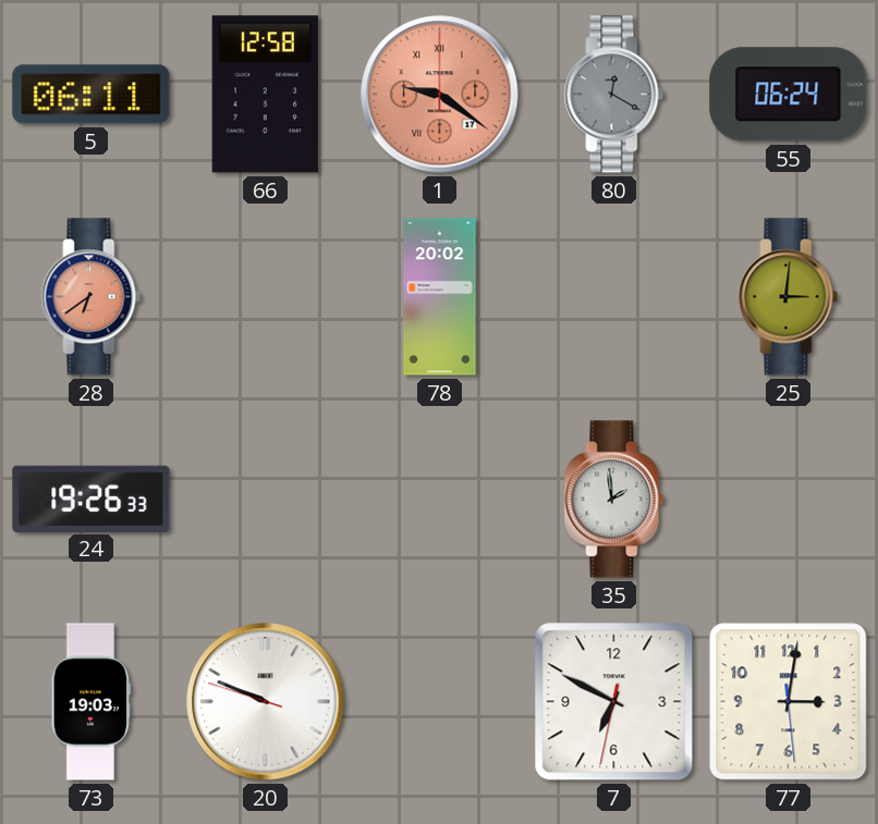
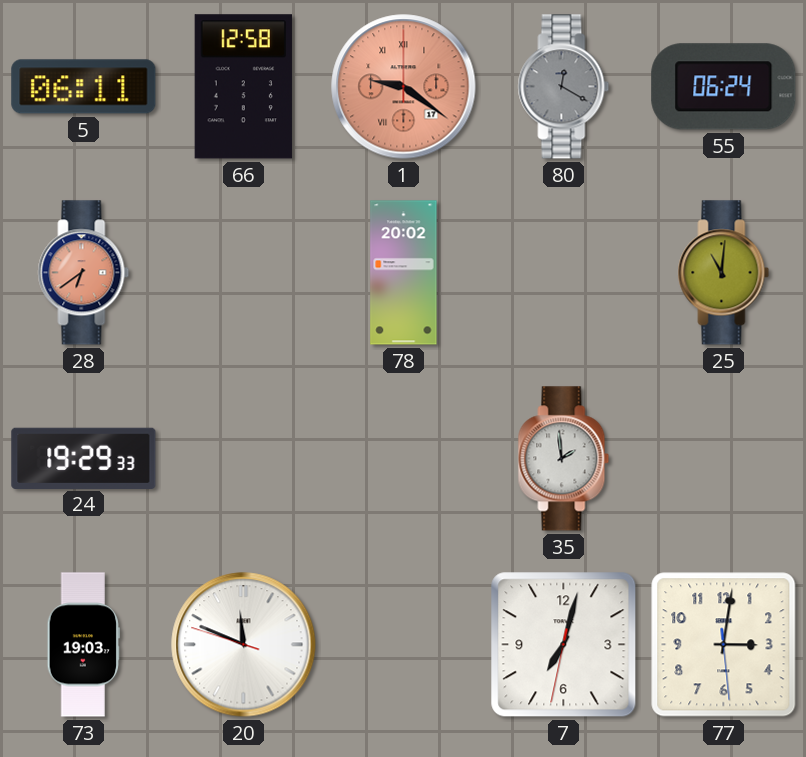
25: 3:01 -> 11:01 (724, 273)
24: 19:26 -> 19:29 (84, 458)
20: 9:48 -> 11:48 (244, 645)
7: 6:49 -> 7:02 (564, 645)
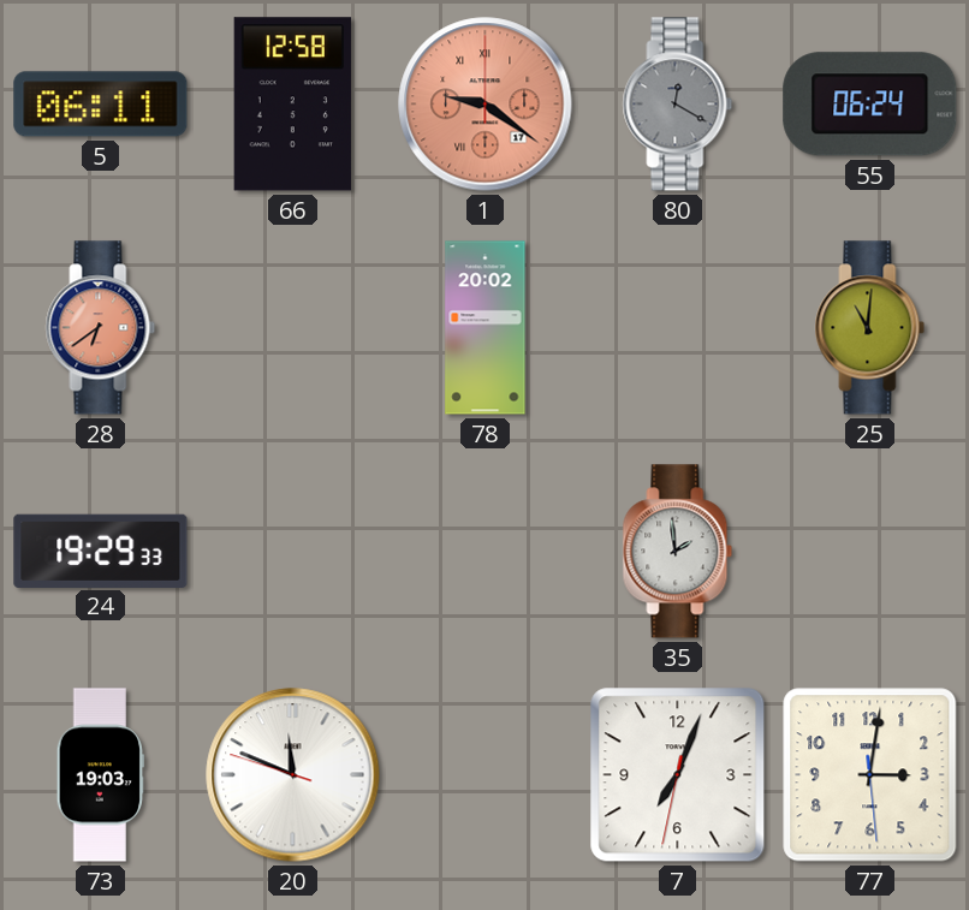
7: 7:02 -> 7:03 (678, 775)
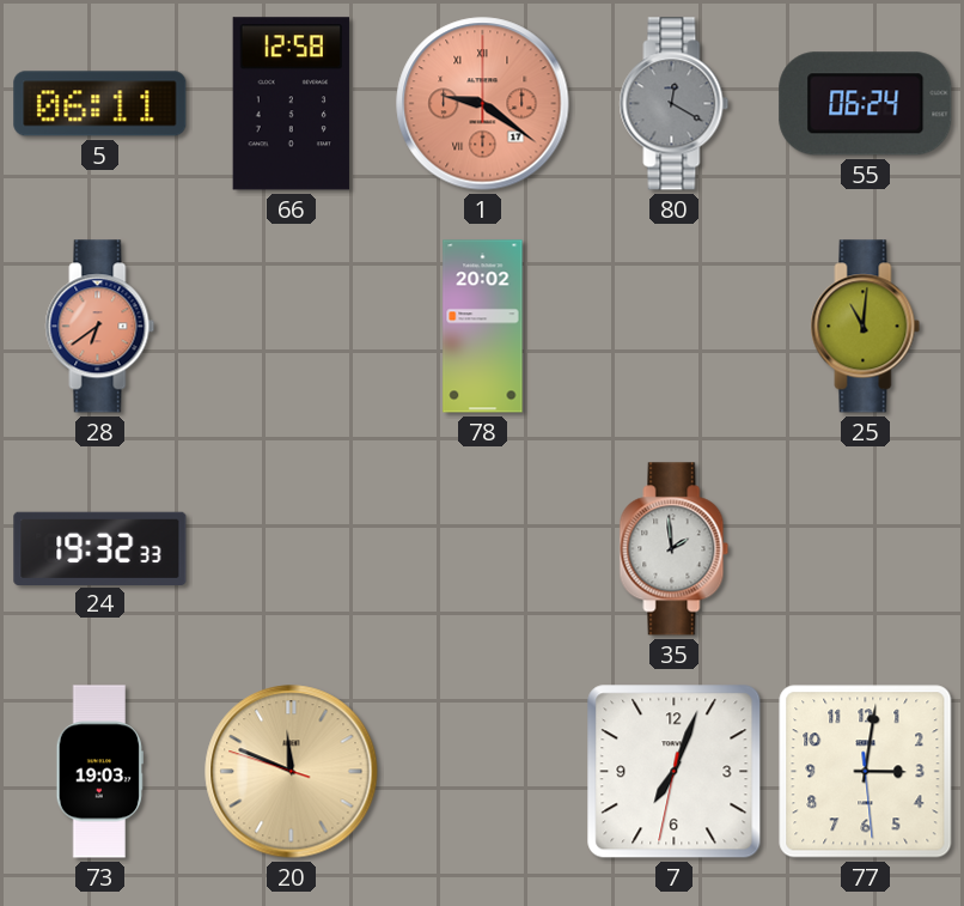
24: 19:29 -> 19:32 (100, 548)
20 dial: white -> champagne (292, 772)
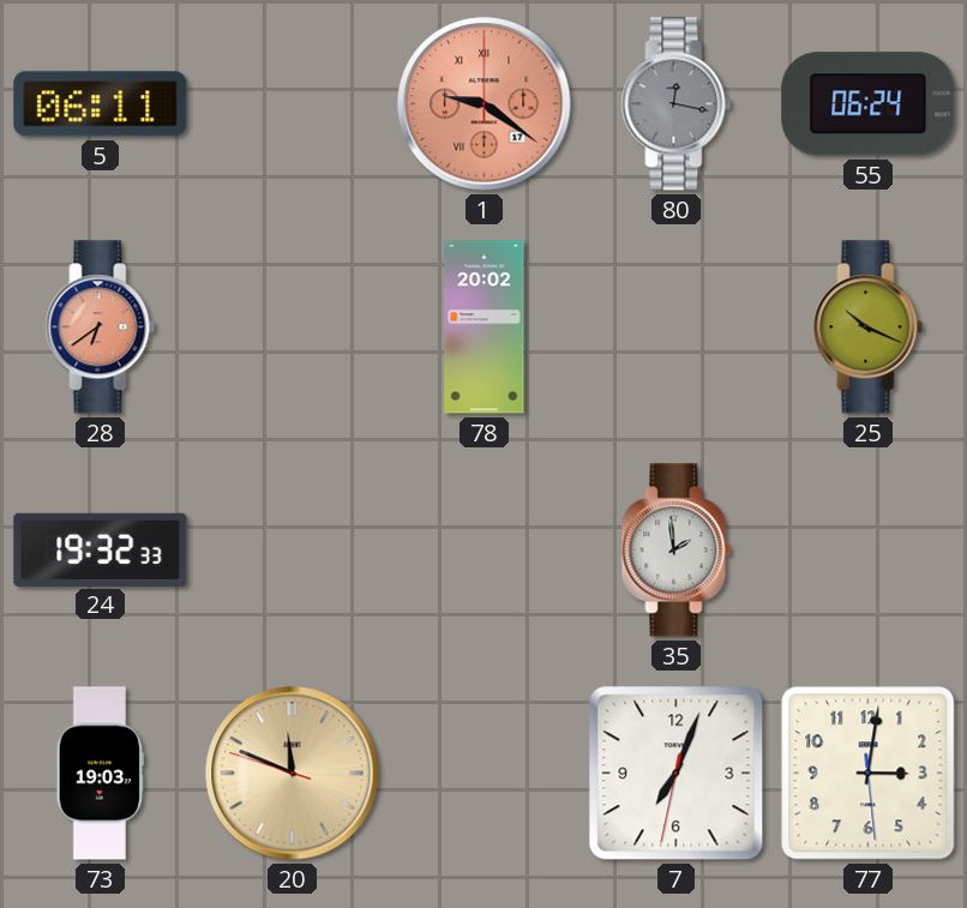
66: 12:58 -> none (291, 104)
80: 12:20 -> 12:17 (677, 104)
25: 11:01 -> 10:19 (869, 327)
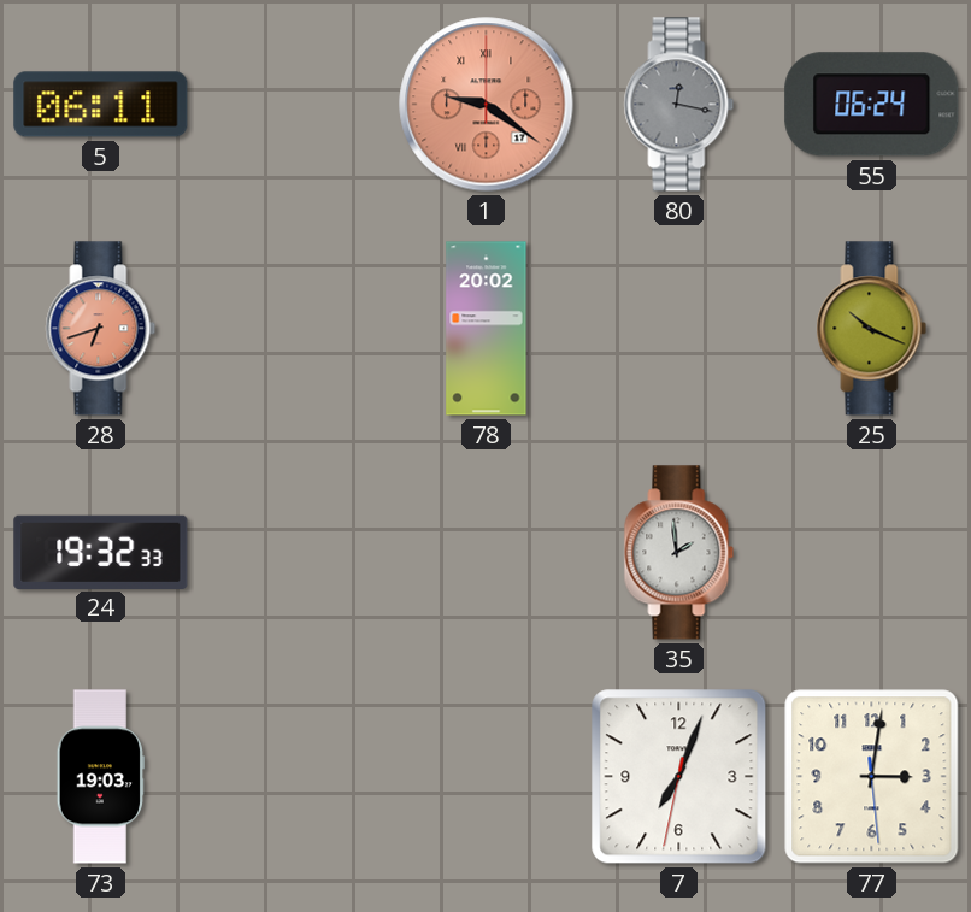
28: 6:39 -> 6:42 (101, 329)
20: 11:48 -> none (293, 774)
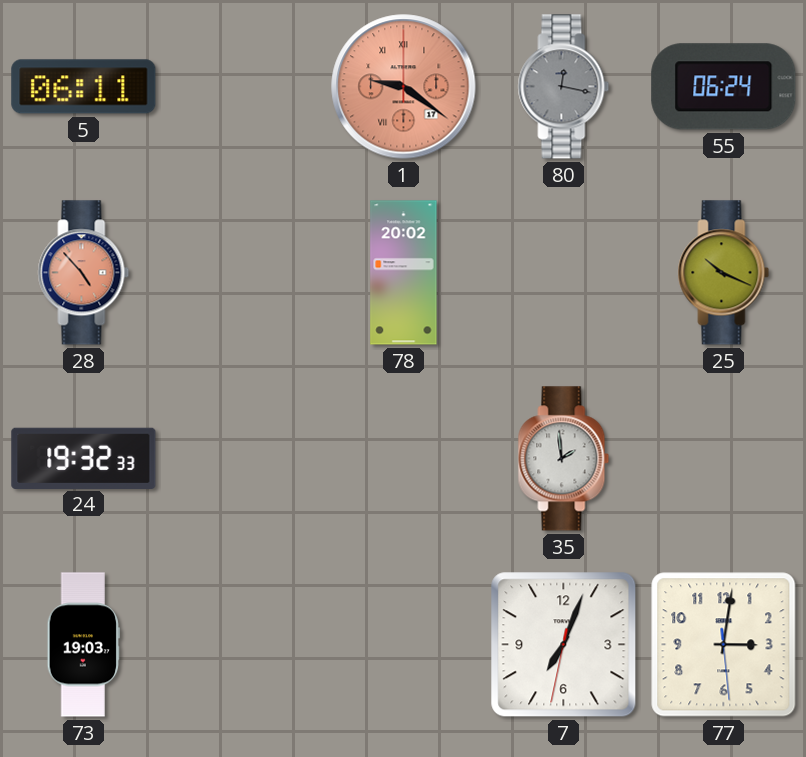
28: 6:42 -> 4:53 (84, 273)
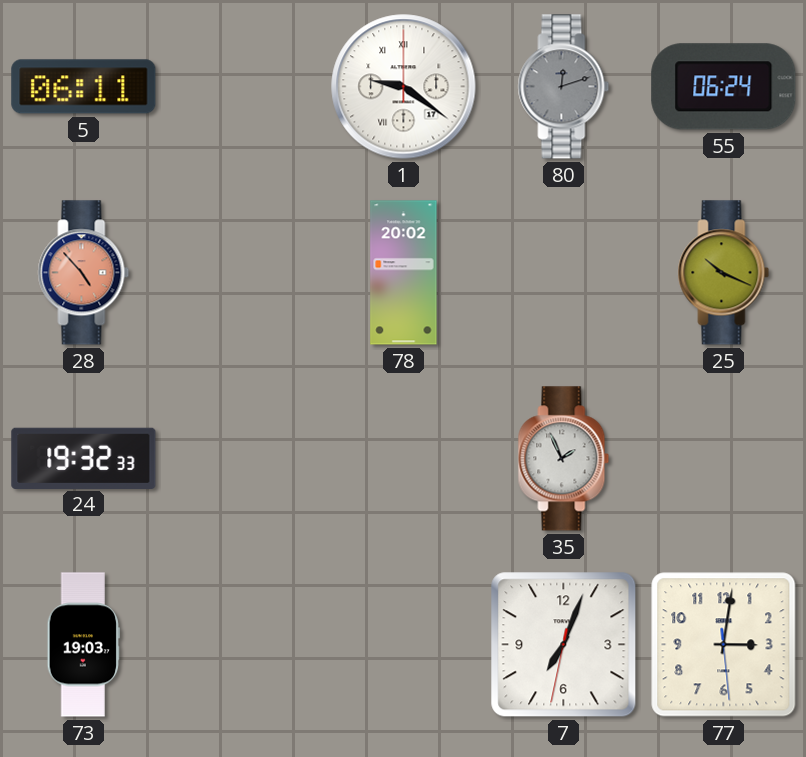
1 dial: salmon -> white (404, 87)
80: 12:17 -> 12:12 (564, 87)
35: 1:59 -> 1:56 (564, 459)
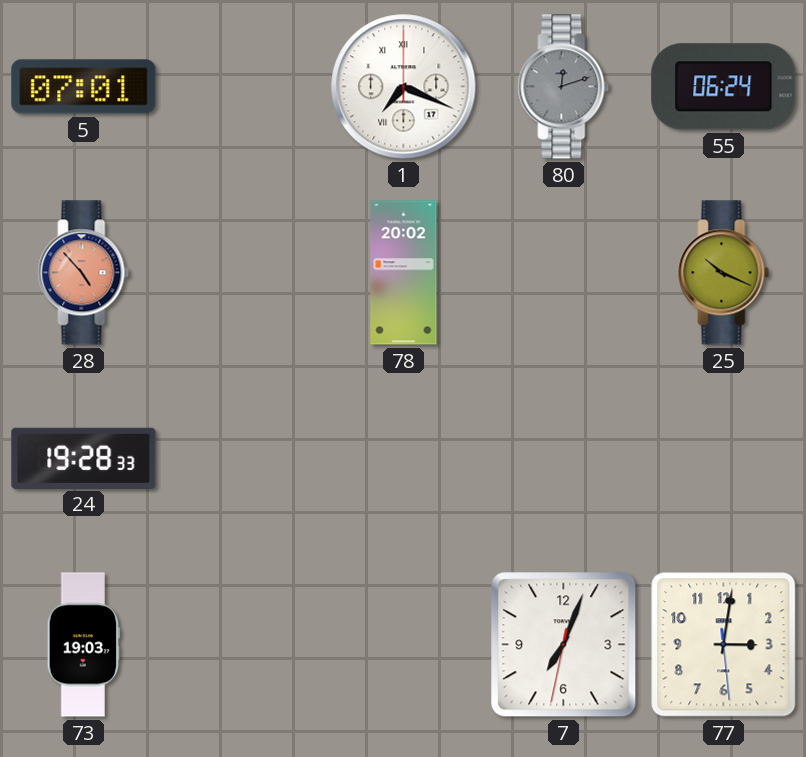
5: 06:11 -> 07:01 (84, 87)
1: 9:21 -> 7:19 (404, 87)
24: 19:32 -> 19:28 (84, 458)
35: 1:56 -> none (564, 459)
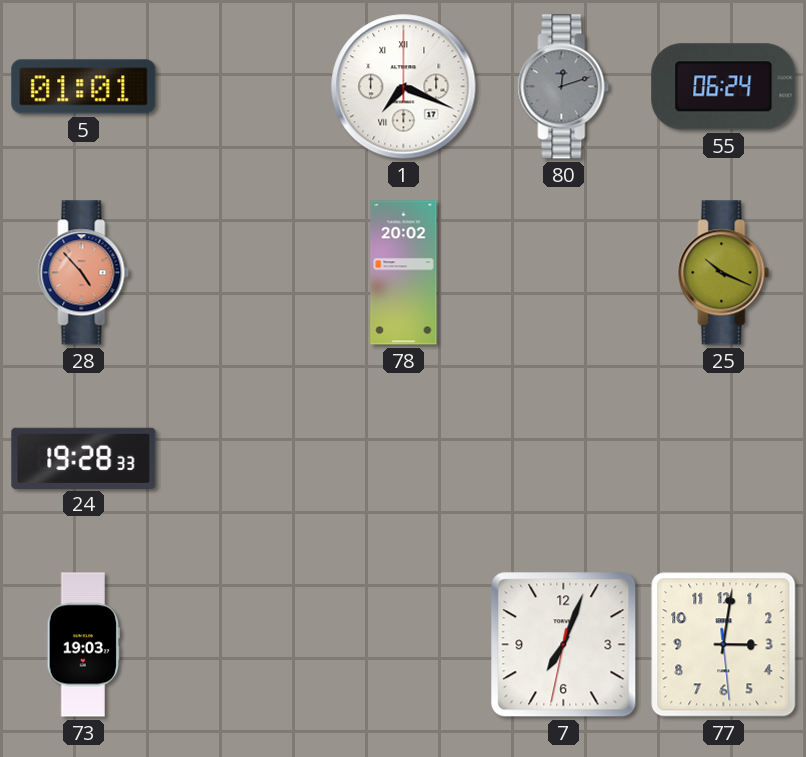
5: 07:01 -> 01:01 (84, 87)
